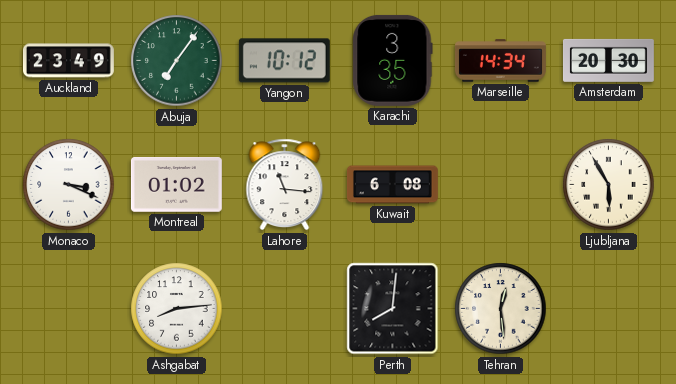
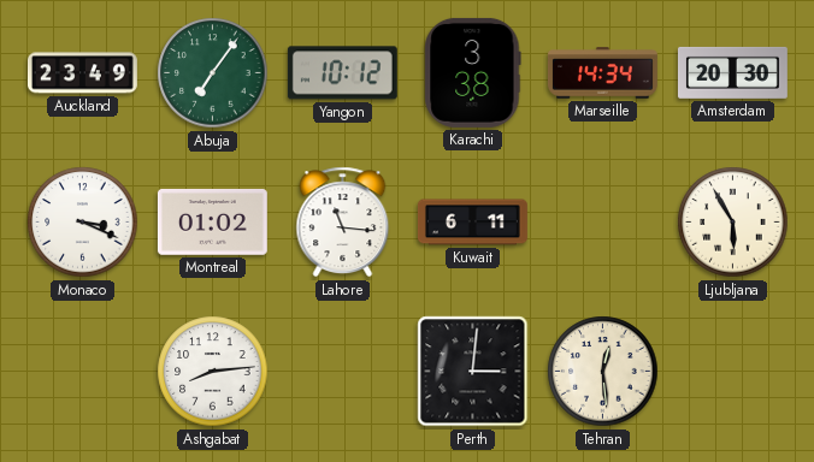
Karachi: 3:35 -> 3:38 (473, 72)
Kuwait: 6:08 -> 6:11 (472, 223)
Perth: 8:01 -> 3:01 (473, 372)
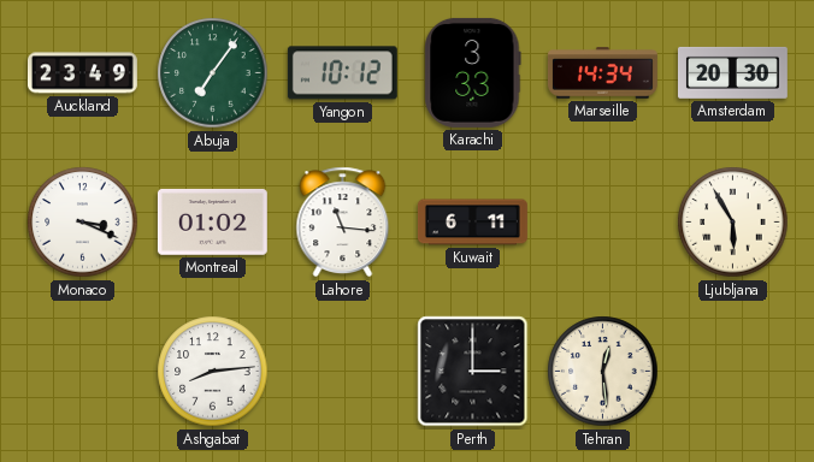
Karachi: 3:38 -> 3:33 (473, 72)
Perth: 3:01 -> 3:00 (473, 372)
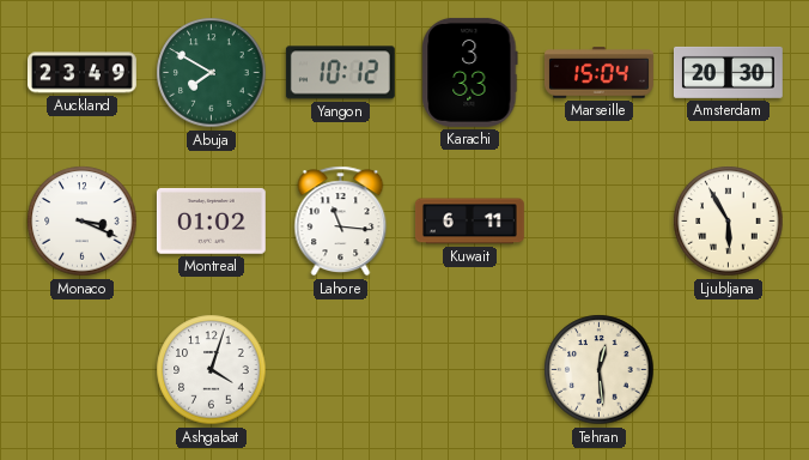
Abuja: 7:06 -> 7:50 (212, 73)
Marseille: 14:34 -> 15:04 (598, 73)
Ashgabat: 8:14 -> 4:03 (212, 370)
Perth: 3:00 -> none (473, 372)
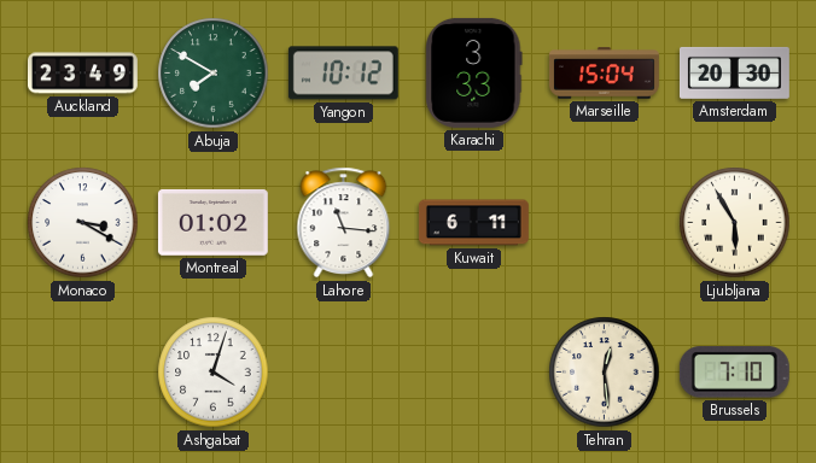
Monaco: 3:19 -> 3:20 (83, 223)
Brussels: none -> 7:10 (734, 373)
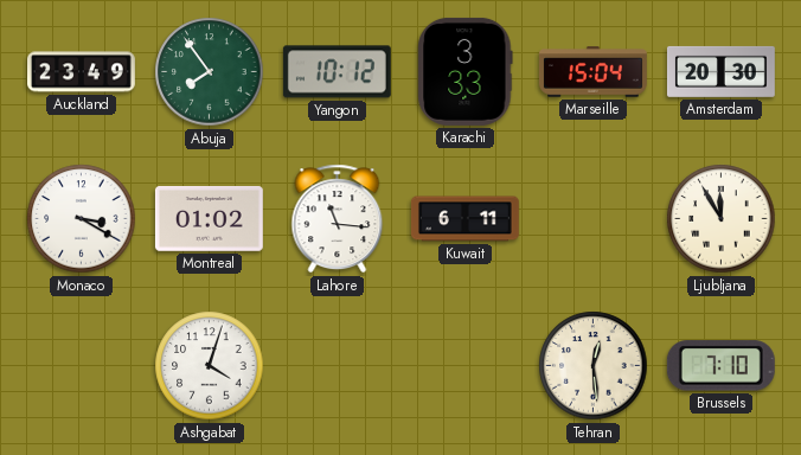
Abuja: 7:50 -> 7:54 (210, 72)
Ljubljana: 5:55 -> 11:55 (722, 219)
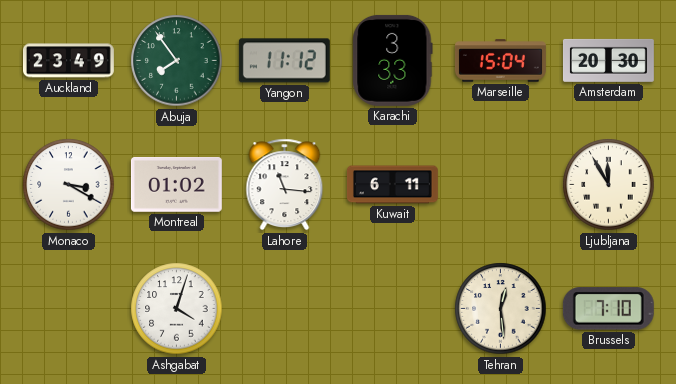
Yangon: 10:12 -> 11:12 (284, 61)
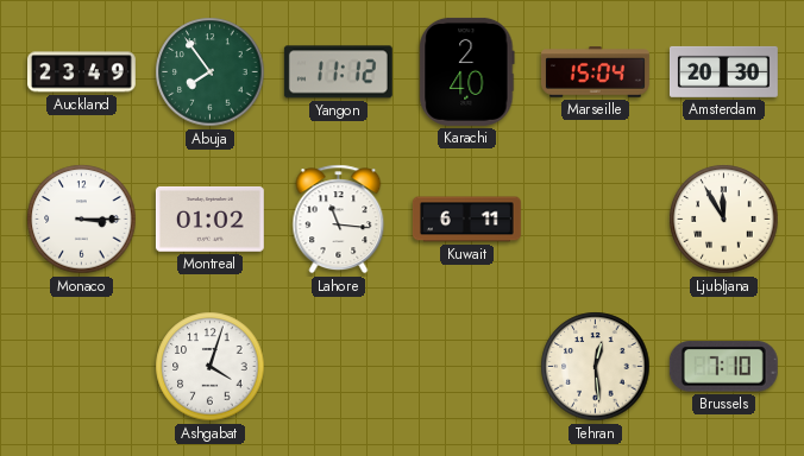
Karachi: 3:33 -> 2:40 (467, 71)
Monaco: 3:20 -> 3:15 (82, 220)
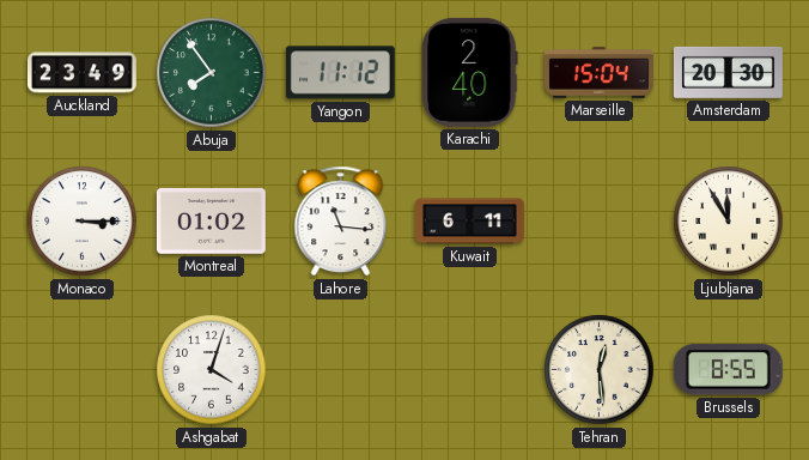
Brussels: 7:10 -> 8:55 (728, 370)
